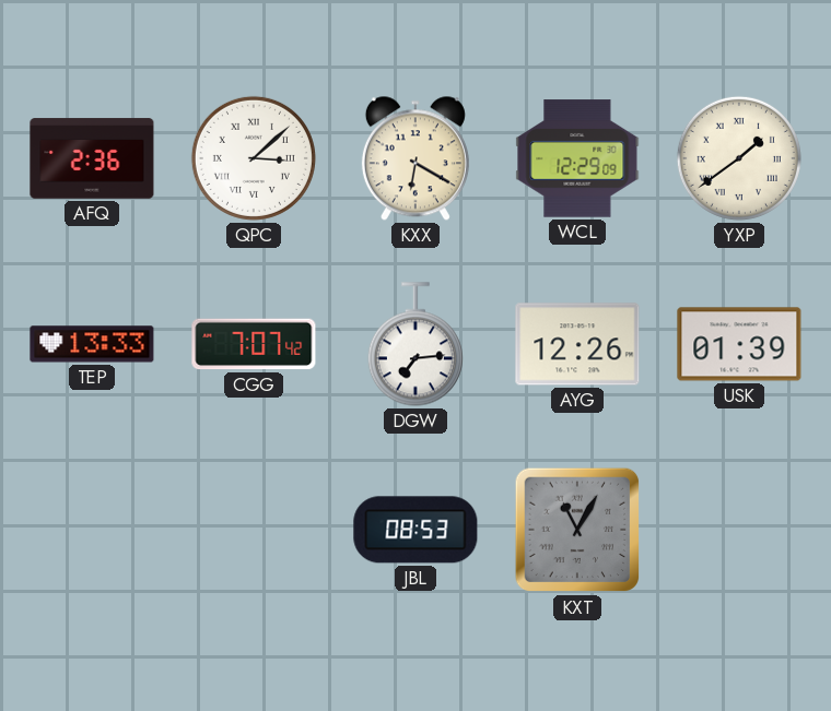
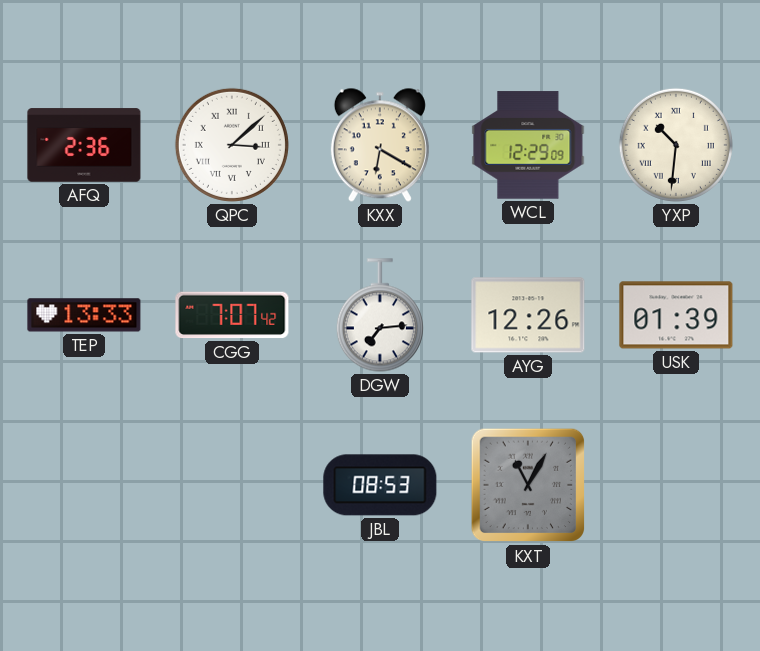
YXP: 1:39 -> 10:31 (676, 145)
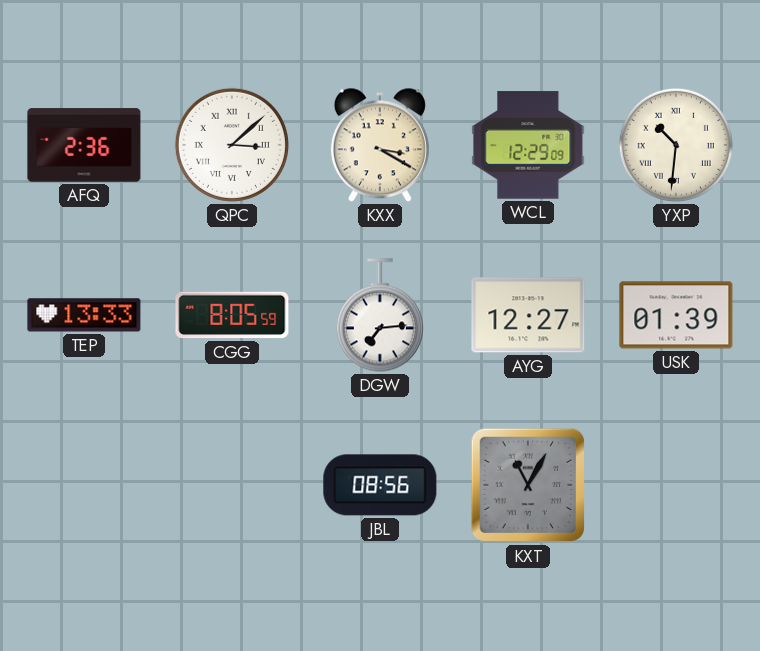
KXX: 6:20 -> 3:20 (380, 145)
CGG: 7:07 -> 8:05 (232, 315)
AYG: 12:26 -> 12:27 (528, 315)
JBL: 08:53 -> 08:56 (380, 485)
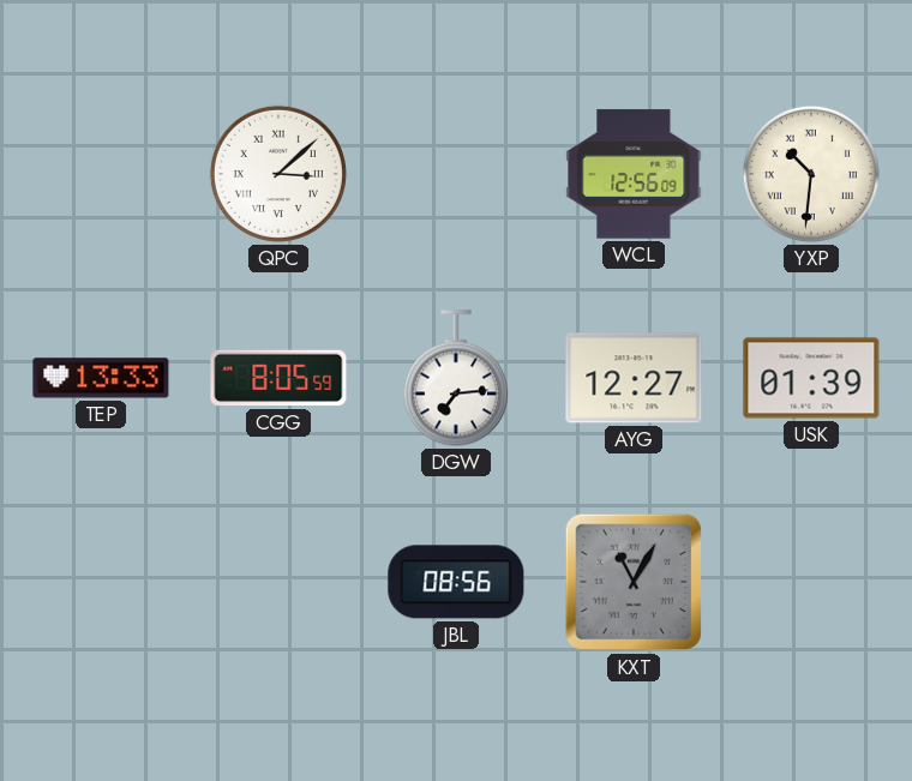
AFQ: 2:36 -> none (84, 145)
KXX: 3:20 -> none (380, 145)
WCL: 12:29 -> 12:56 (634, 174)
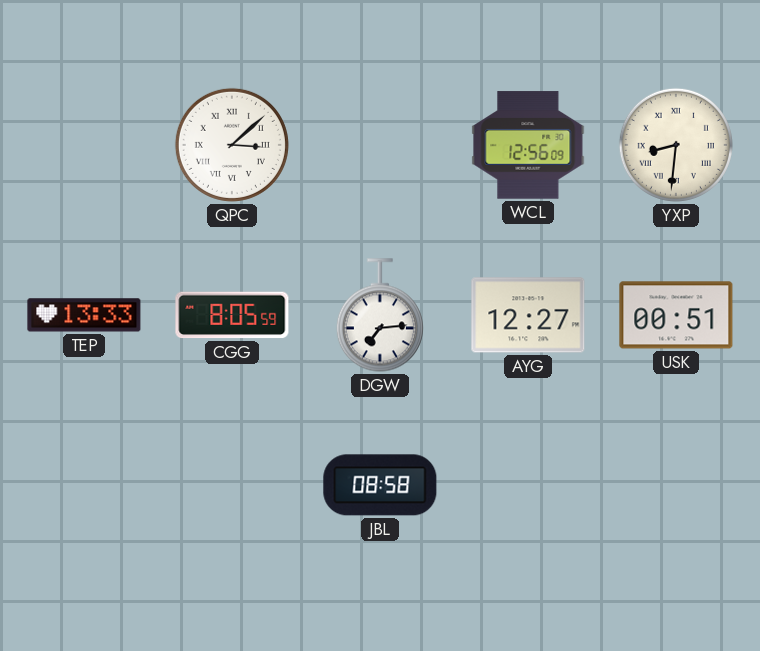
YXP: 10:31 -> 8:31 (676, 145)
USK: 01:39 -> 00:51 (676, 315)
JBL: 08:56 -> 08:58 (380, 485)
KXT: 11:05 -> none (634, 582)
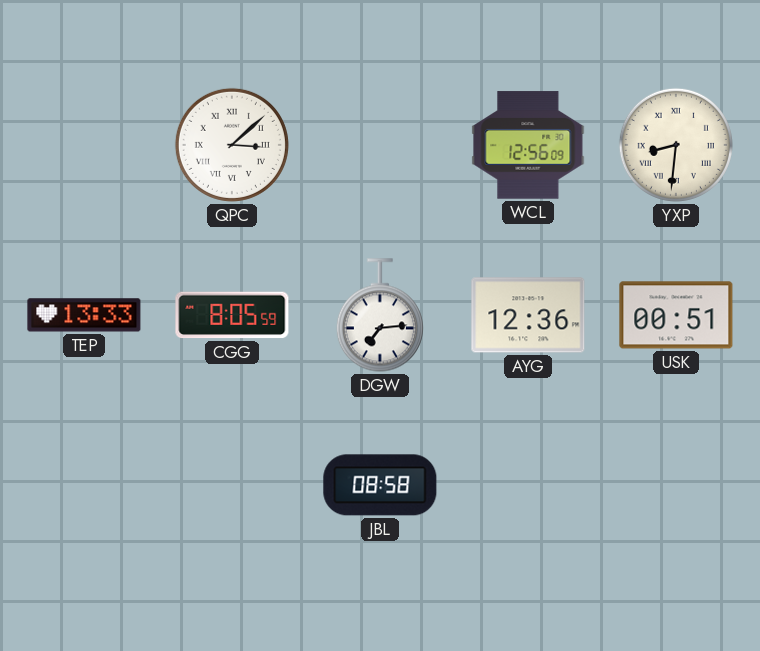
AYG: 12:27 -> 12:36 (528, 315)
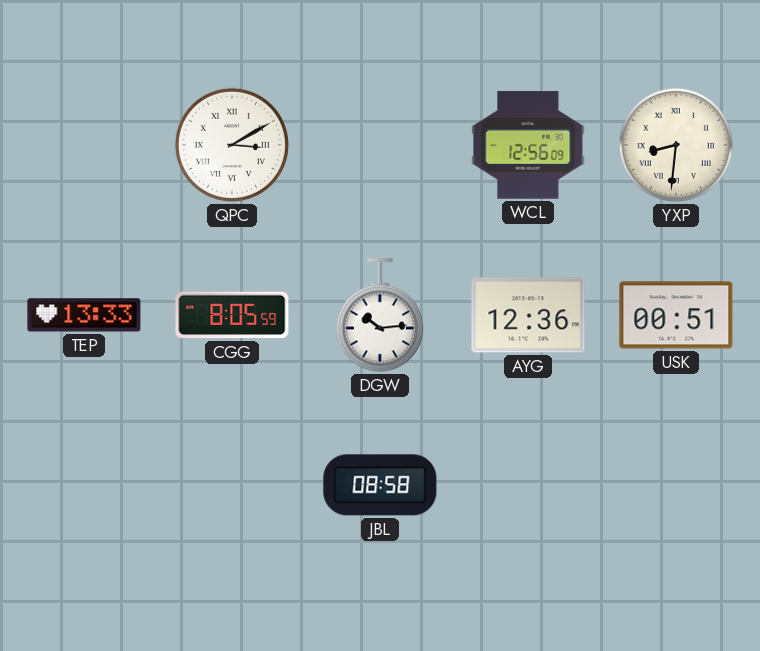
QPC: 3:08 -> 3:10 (232, 145)
DGW: 7:14 -> 10:14 (380, 315)
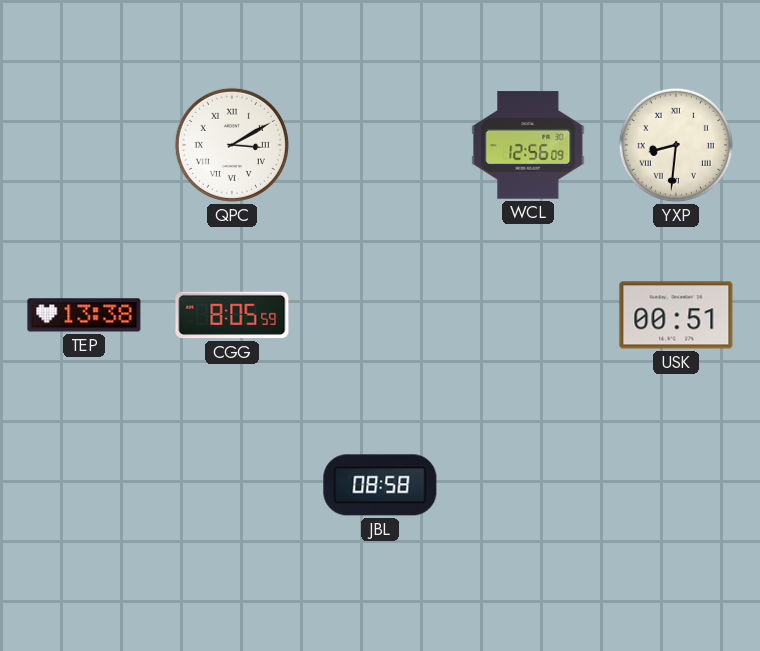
TEP: 13:33 -> 13:38 (84, 315)
DGW: 10:14 -> none (380, 315)
AYG: 12:36 -> none (528, 315)
